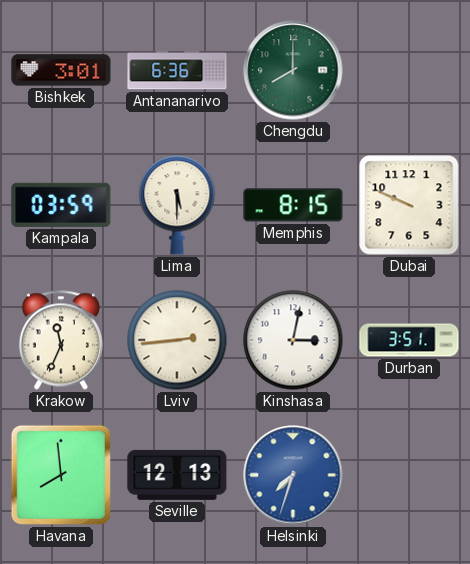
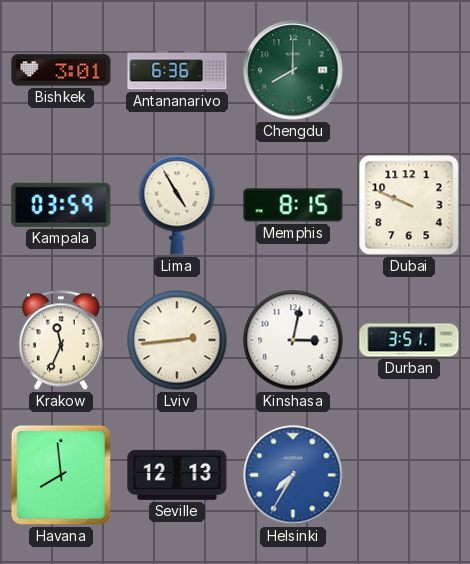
Lima: 5:30 -> 4:55 (177, 205)
Helsinki: 7:33 -> 7:35 (293, 475)
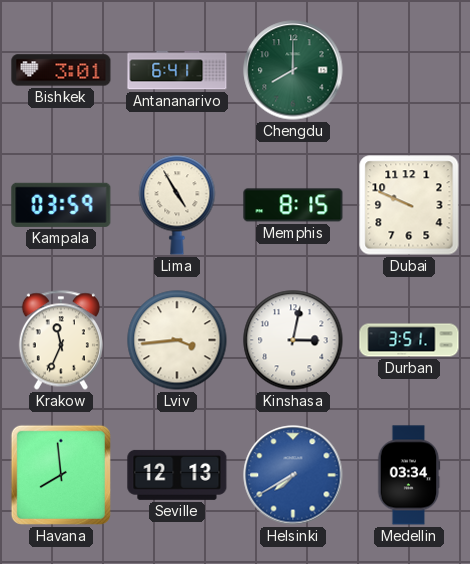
Antananarivo: 6:36 -> 6:41 (177, 70)
Lviv: 2:44 -> 3:44 (177, 340)
Helsinki: 7:35 -> 7:40 (293, 475)
Medellin: none -> 03:34 (409, 475)
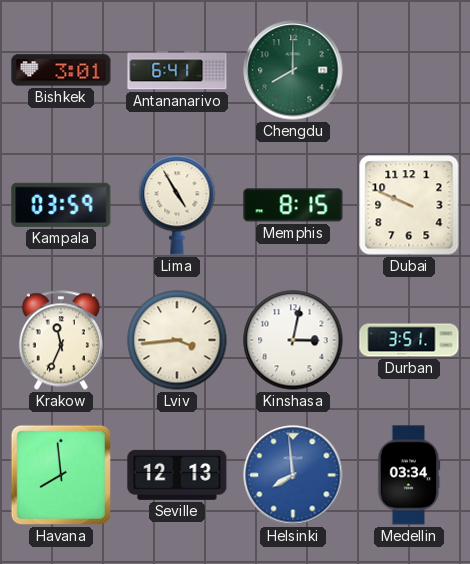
Helsinki: 7:40 -> 7:59 (293, 475)
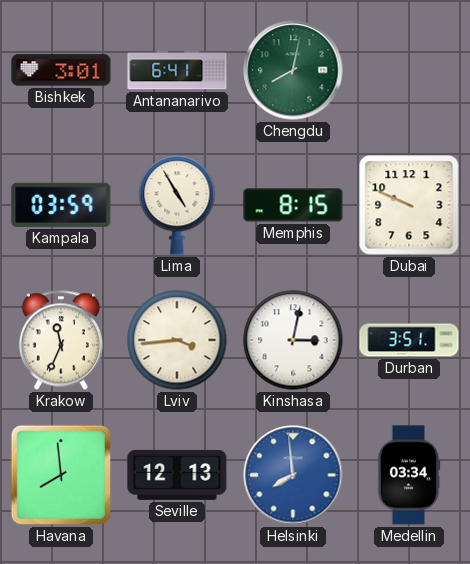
Chengdu: 8:00 -> 8:02 (293, 70)
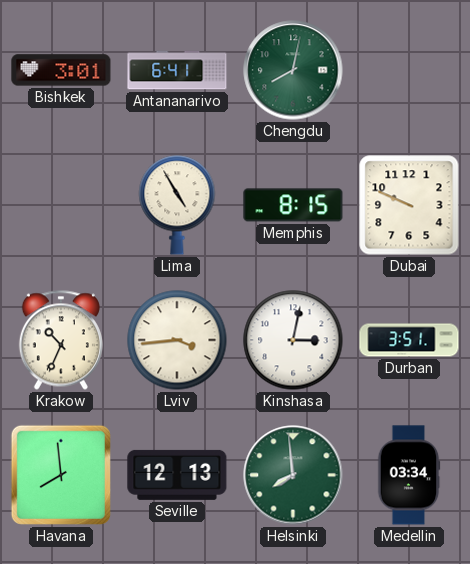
Kampala: 03:59 -> none (61, 205)
Krakow: 11:34 -> 10:34 (61, 340)
Helsinki dial: blue -> green (293, 475)
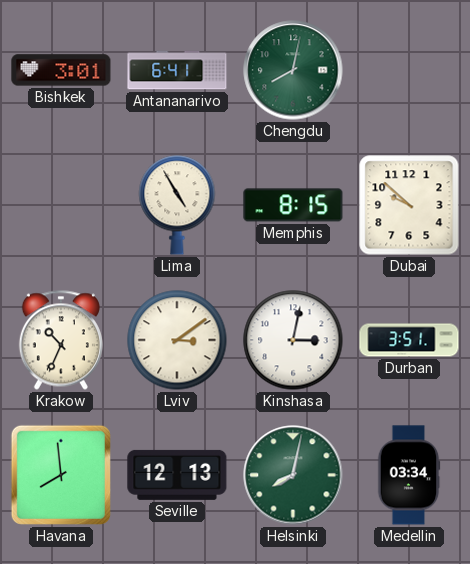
Dubai: 9:49 -> 9:52 (409, 205)
Lviv: 3:44 -> 3:09 (177, 340)
Helsinki: 7:59 -> 8:02 (293, 475)
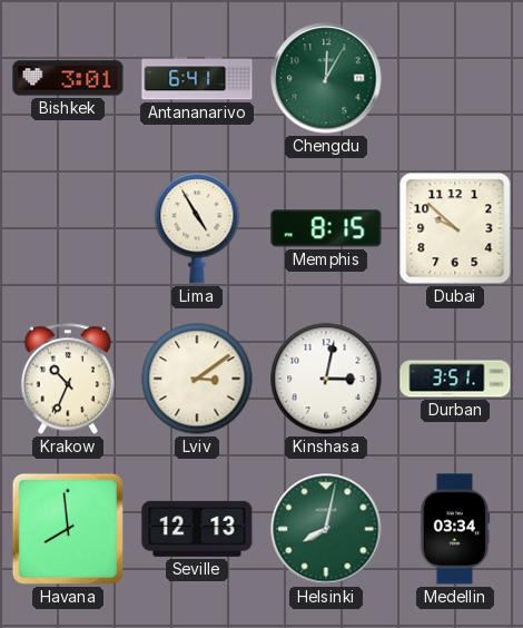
Chengdu: 8:02 -> 12:05 (326, 78)
